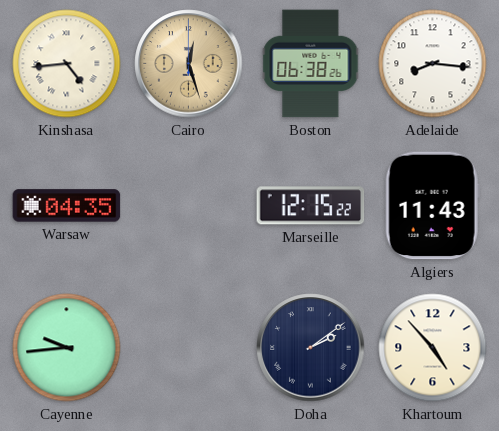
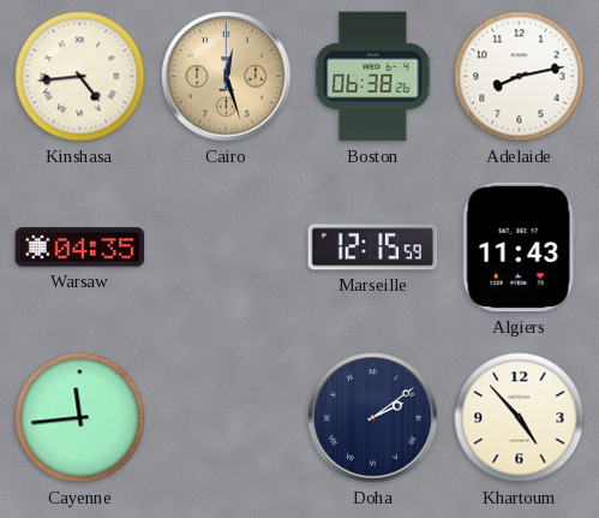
Adelaide: 8:16 -> 8:13 (520, 77)
Marseille: 12:15:22 -> 12:15:59 (373, 248)
Cayenne: 9:44 -> 11:44 (80, 418)
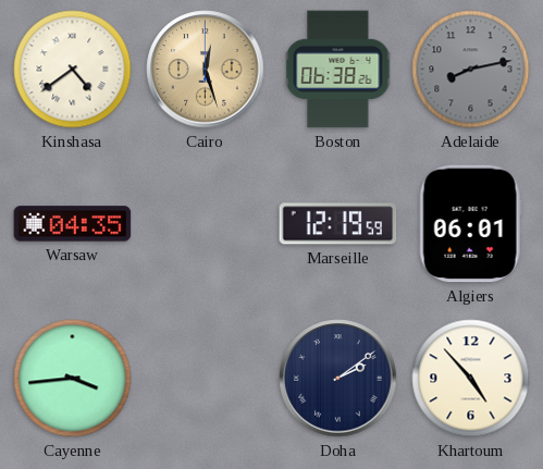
Kinshasa: 4:44 -> 4:39 (73, 70)
Adelaide dial: white -> grey (471, 70)
Marseille: 12:15 -> 12:19 (338, 224)
Algiers: 11:43 -> 06:01 (470, 224)
Cayenne: 11:44 -> 3:44 (73, 379)
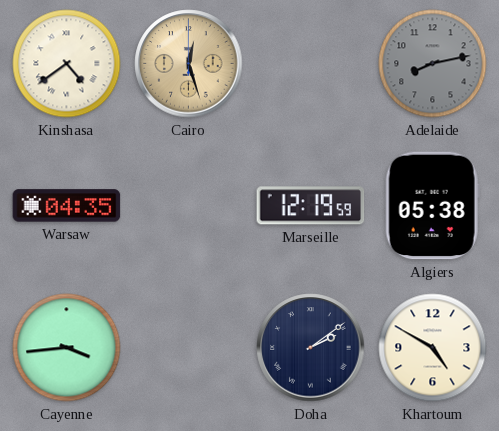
Boston: 06:38 -> none (338, 70)
Algiers: 06:01 -> 05:38 (432, 206)
Khartoum: 4:53 -> 4:50 (433, 348)
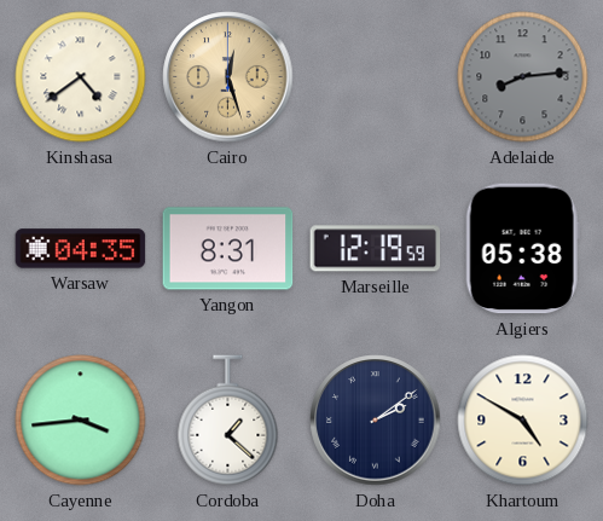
Adelaide: 8:13 -> 8:14 (523, 77)
Yangon: none -> 8:31 (228, 249)
Cordoba: none -> 1:22 (228, 421)
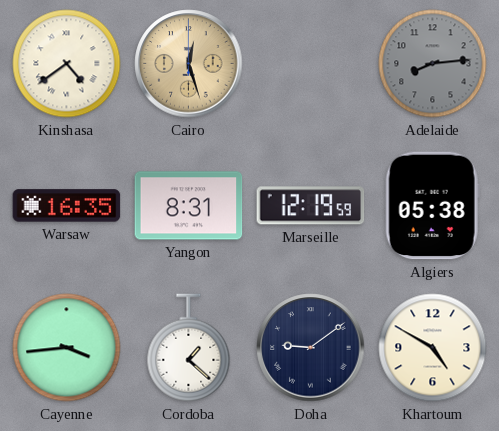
Warsaw: 04:35 -> 16:35 (67, 206)
Doha: 2:09 -> 9:09 (311, 348)
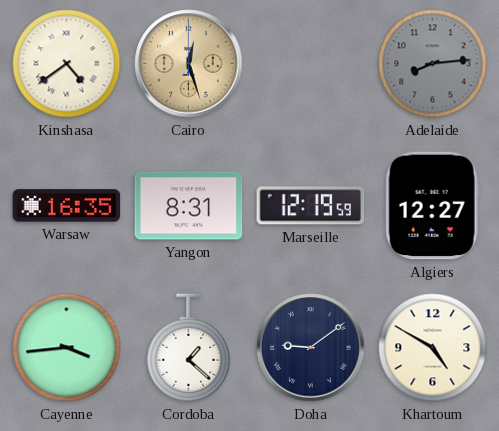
Algiers: 05:38 -> 12:27 (432, 206)
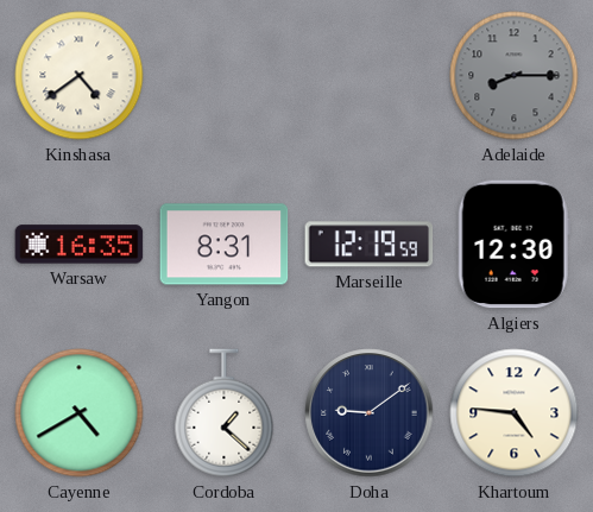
Cairo: 12:27 -> none (189, 64)
Adelaide: 8:14 -> 8:15 (515, 76)
Algiers: 12:27 -> 12:30 (513, 245)
Cayenne: 3:44 -> 4:40 (80, 413)
Khartoum: 4:50 -> 4:46 (515, 413)
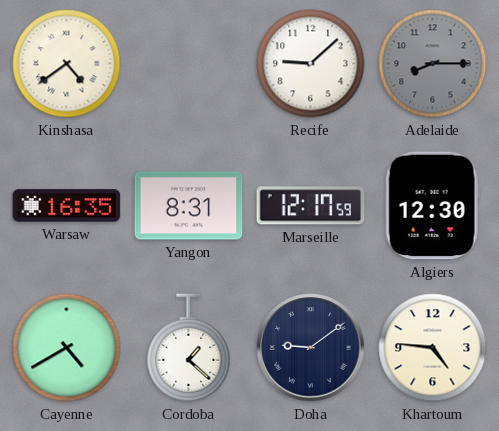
Recife: none -> 9:08 (311, 64)
Marseille: 12:19 -> 12:17 (311, 206)
